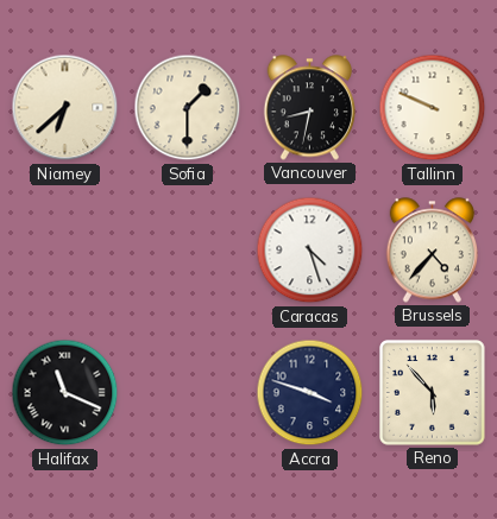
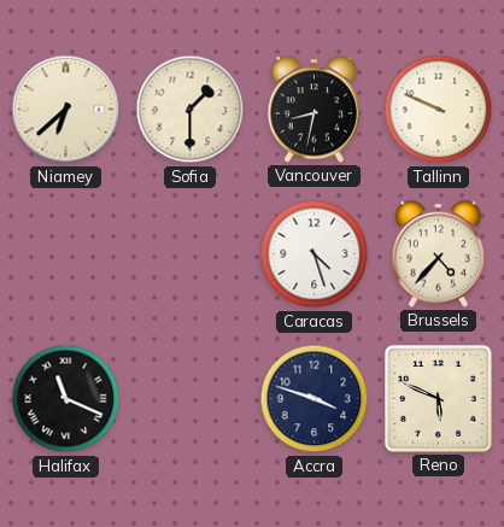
Reno: 5:53 -> 5:49 (439, 399)
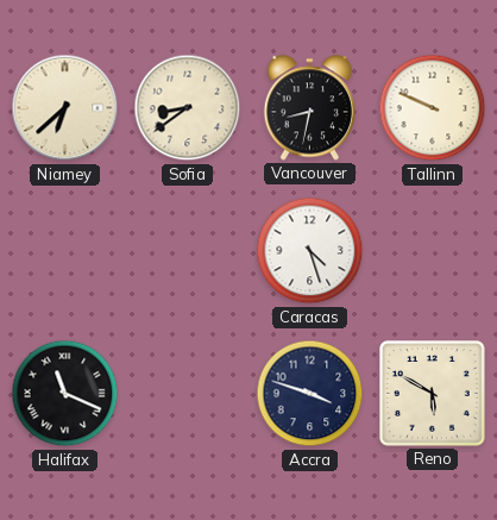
Sofia: 1:30 -> 8:39 (188, 108)
Brussels: 4:37 -> none (438, 254)
Reno: 5:49 -> 5:50 (433, 394)
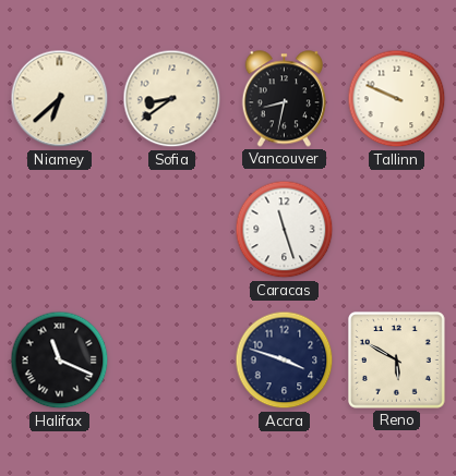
Caracas: 4:27 -> 11:27 (285, 230)
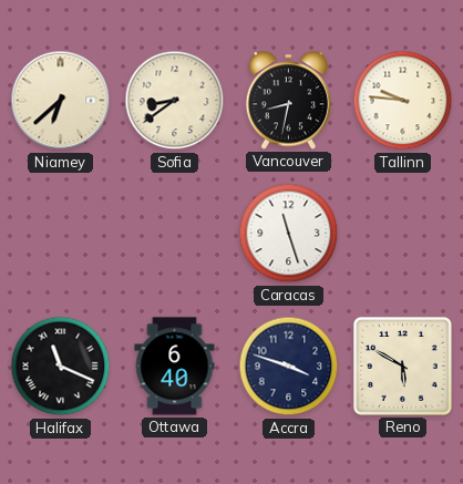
Tallinn: 9:49 -> 9:46 (403, 101)
Ottawa: none -> 6:40 (175, 367)
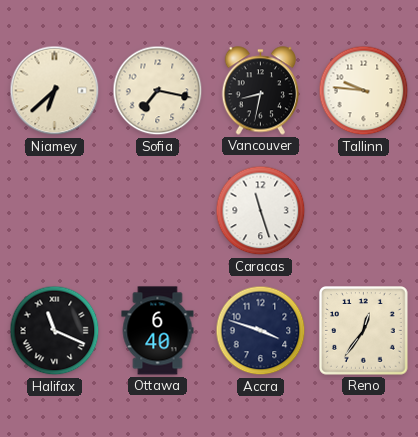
Sofia: 8:39 -> 7:17 (158, 91)
Reno: 5:50 -> 12:36 (364, 331)
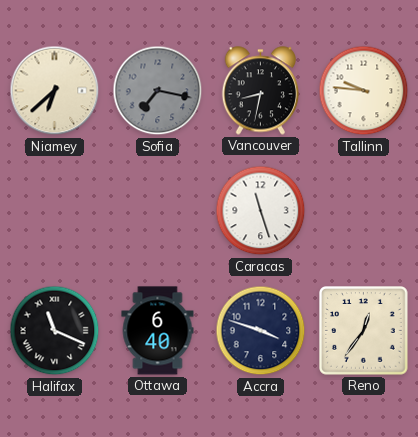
Sofia dial: cream -> grey (158, 91)
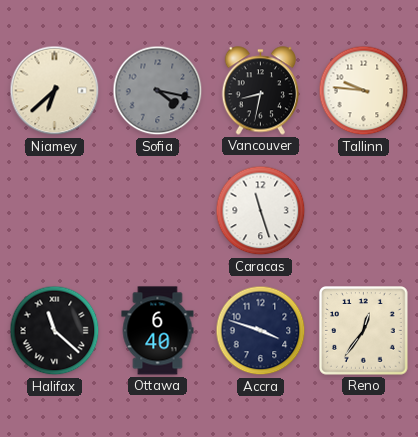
Sofia: 7:17 -> 4:17 (158, 91)
Halifax: 11:19 -> 11:22 (55, 331)
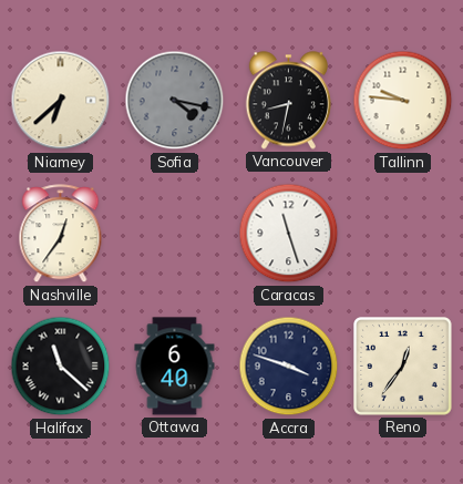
Nashville: none -> 12:36 (61, 234)
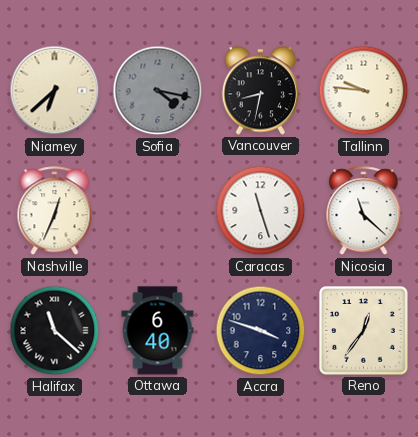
Nashville: 12:36 -> 12:34 (55, 211)
Nicosia: none -> 11:22 (364, 211)
